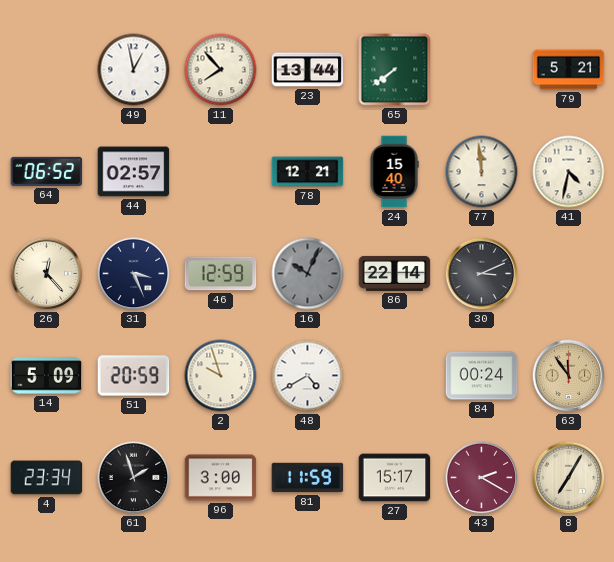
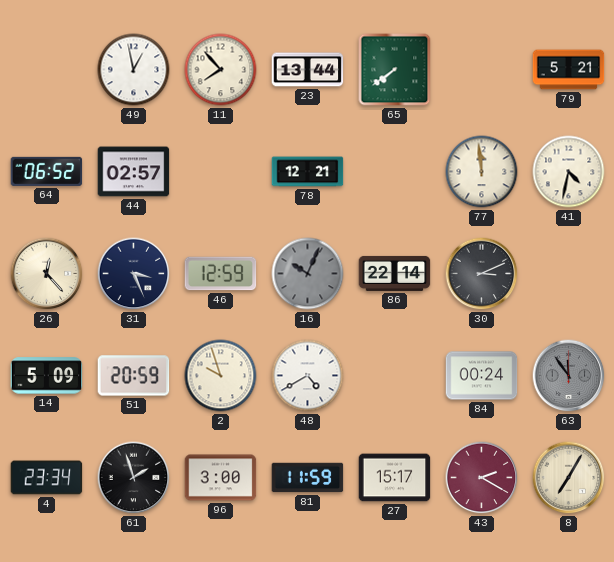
24: 15:40 -> none (394, 172)
63 dial: champagne -> grey (569, 376)
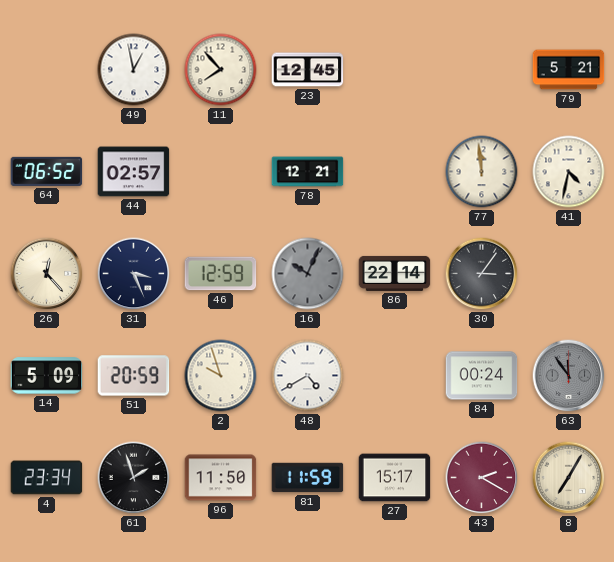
23: 13:44 -> 12:45 (308, 70)
65: 7:39 -> none (395, 70)
30: 3:11 -> 3:06 (482, 274)
96: 3:00 -> 11:50 (221, 478)
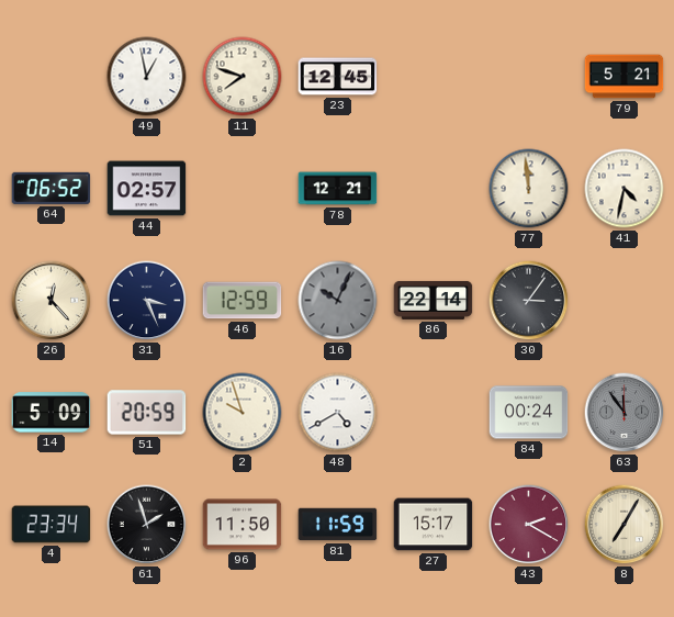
11: 7:53 -> 7:48 (243, 77)
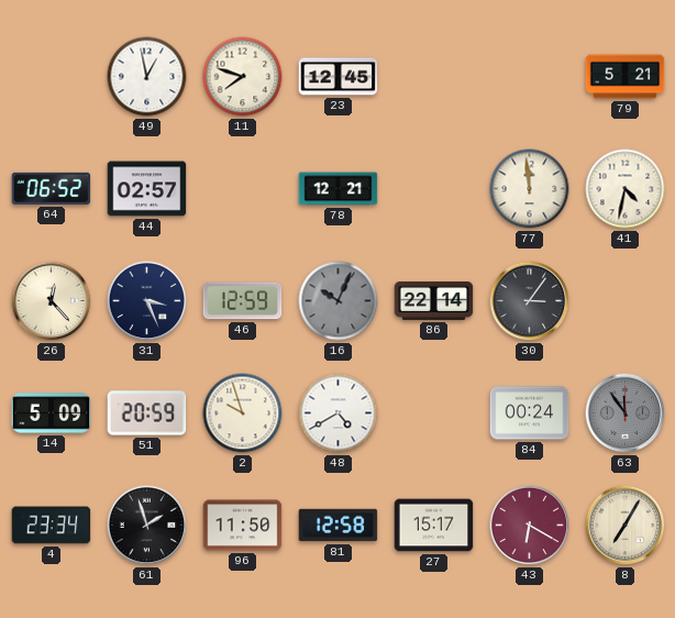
81: 11:59 -> 12:58 (339, 526)
43: 2:20 -> 6:20 (530, 526)
